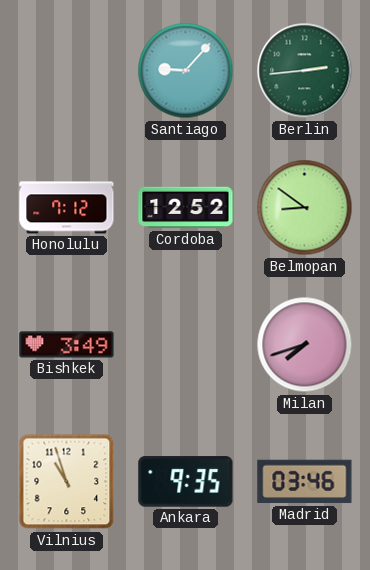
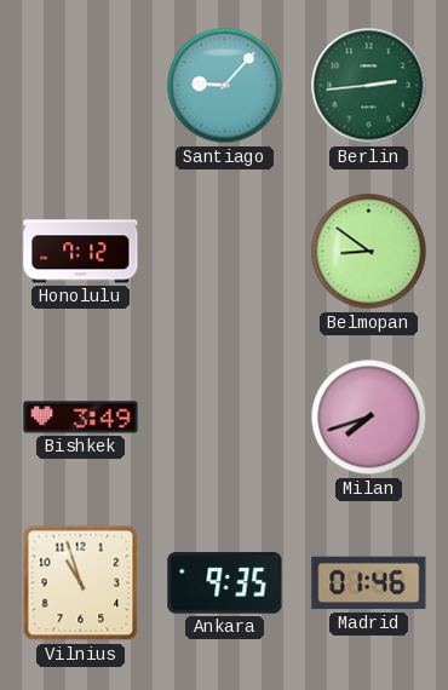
Cordoba: 12:52 -> none (186, 208)
Madrid: 03:46 -> 01:46 (369, 583)
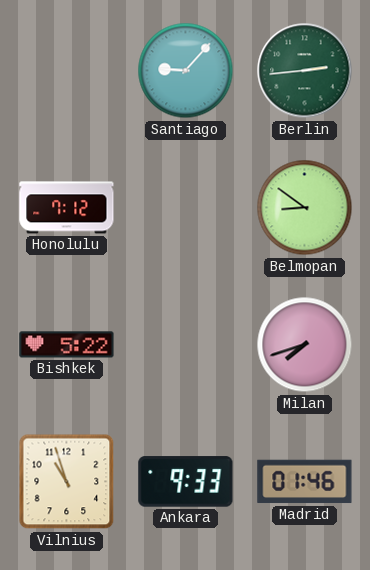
Bishkek: 3:49 -> 5:22 (67, 345)
Ankara: 9:35 -> 9:33 (186, 482)
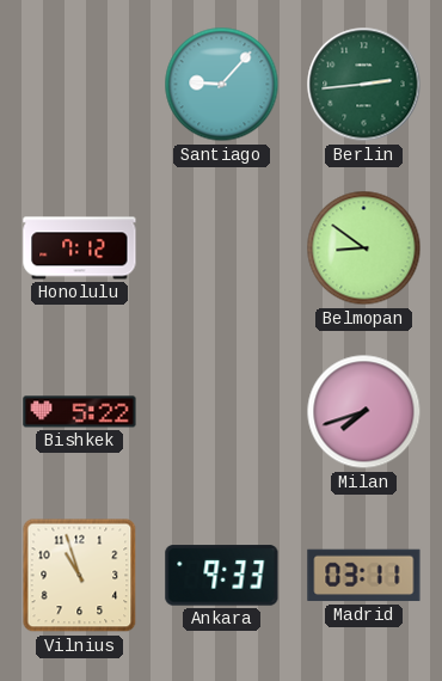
Madrid: 01:46 -> 03:11 (364, 576)
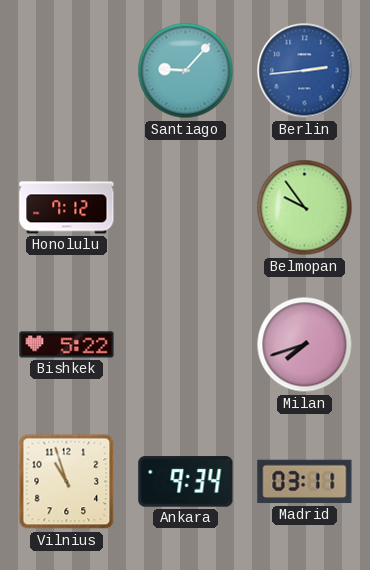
Berlin dial: green -> blue (305, 71)
Belmopan: 8:51 -> 9:54 (305, 208)
Ankara: 9:33 -> 9:34 (186, 482)
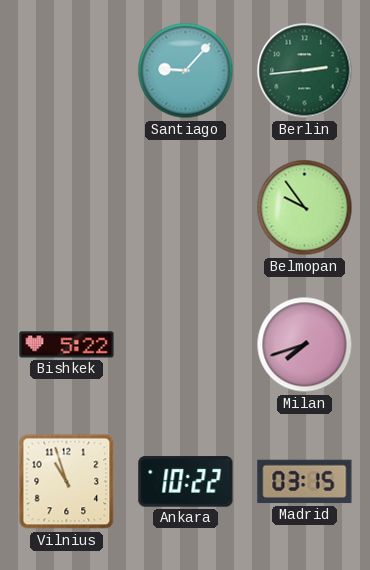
Berlin dial: blue -> green (305, 71)
Honolulu: 7:12 -> none (67, 208)
Ankara: 9:34 -> 10:22 (186, 482)
Madrid: 03:11 -> 03:15 (305, 482)
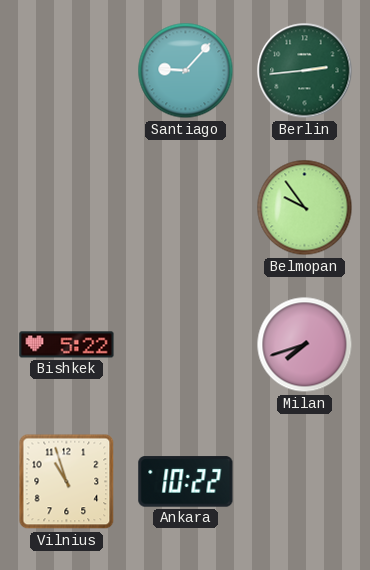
Madrid: 03:15 -> none (305, 482)
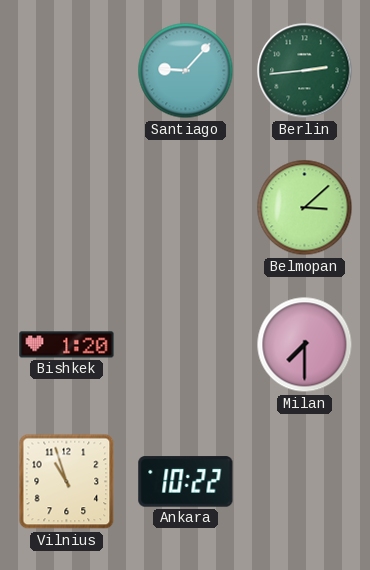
Belmopan: 9:54 -> 3:08 (305, 208)
Bishkek: 5:22 -> 1:20 (67, 345)
Milan: 7:42 -> 7:30 (305, 345)
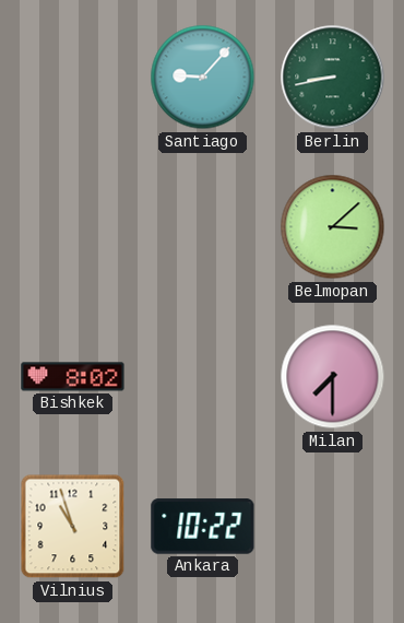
Berlin: 2:44 -> 8:43 (333, 78)
Bishkek: 1:20 -> 8:02 (73, 377)
